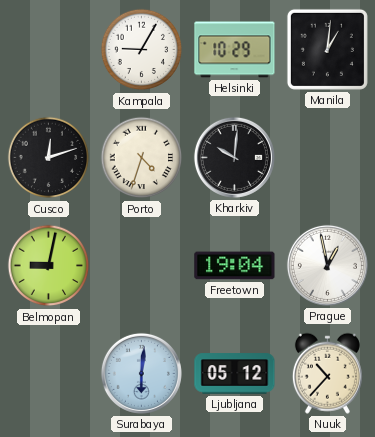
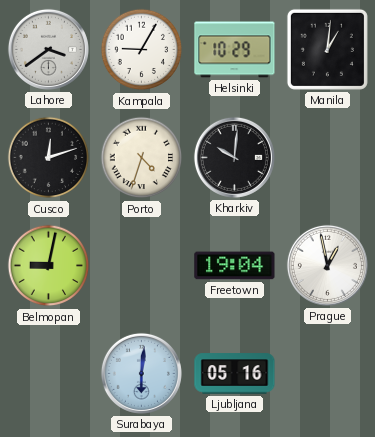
Lahore: none -> 3:39 (48, 49)
Ljubljana: 05:12 -> 05:16 (235, 374)
Nuuk: 10:37 -> none (327, 373)
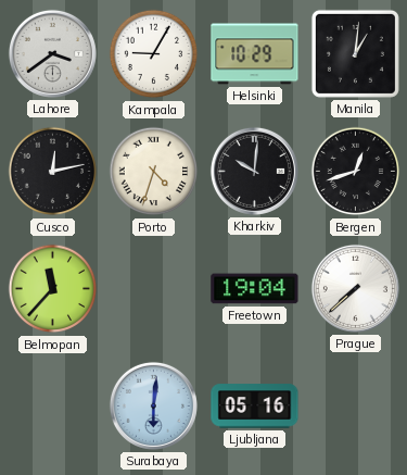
Cusco: 12:12 -> 12:13 (53, 172)
Bergen: none -> 12:42 (356, 172)
Belmopan: 9:02 -> 11:37 (53, 289)
Prague: 12:58 -> 7:38 (355, 288)
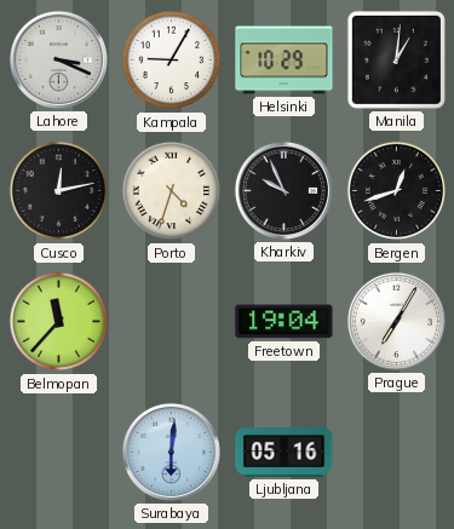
Lahore: 3:39 -> 3:19 (58, 59)
Kharkiv: 10:01 -> 9:56 (283, 190)
Prague: 7:38 -> 7:05 (396, 321)
